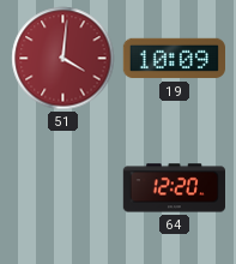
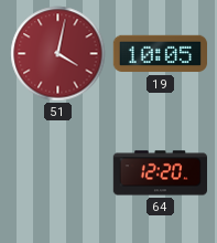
51: 4:01 -> 4:02 (58, 54)
19: 10:09 -> 10:05 (160, 54)
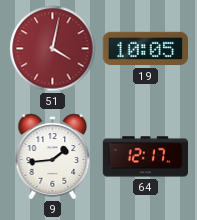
9: none -> 1:44 (53, 157)
64: 12:20 -> 12:17 (145, 157)
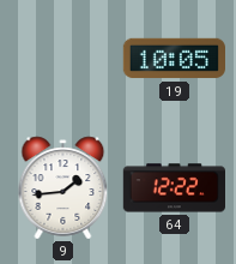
51: 4:02 -> none (53, 49)
64: 12:17 -> 12:22 (174, 188)
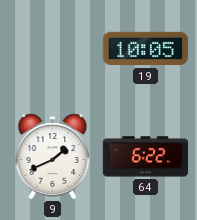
9: 1:44 -> 1:41 (53, 157)
64: 12:22 -> 6:22 (145, 157)
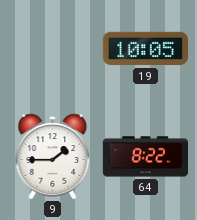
9: 1:41 -> 1:45 (53, 157)
64: 6:22 -> 8:22 (145, 157)
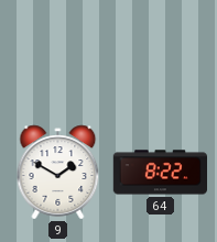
19: 10:05 -> none (145, 49)
9: 1:45 -> 1:50 (58, 173)
